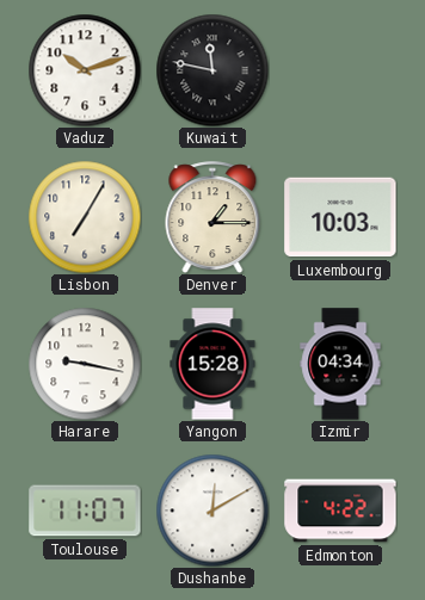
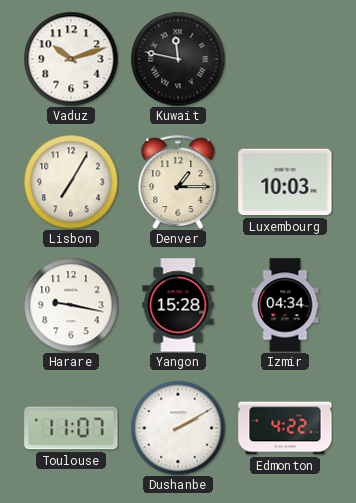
Dushanbe: 12:10 -> 2:10 (178, 428)
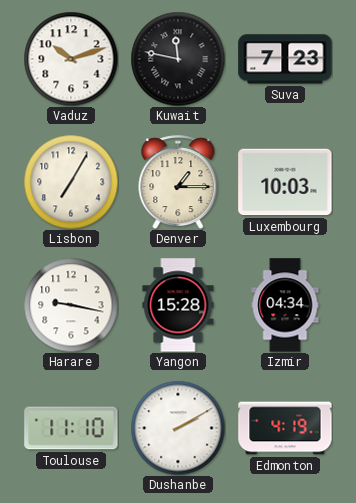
Suva: none -> 7:23 (285, 59)
Toulouse: 11:07 -> 11:10 (71, 428)
Edmonton: 4:22 -> 4:19 (285, 428)
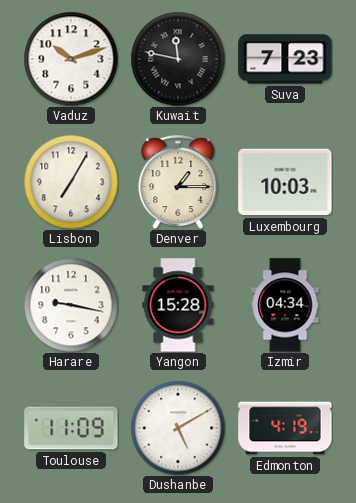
Toulouse: 11:10 -> 11:09 (71, 428)
Dushanbe: 2:10 -> 5:10 (178, 428)
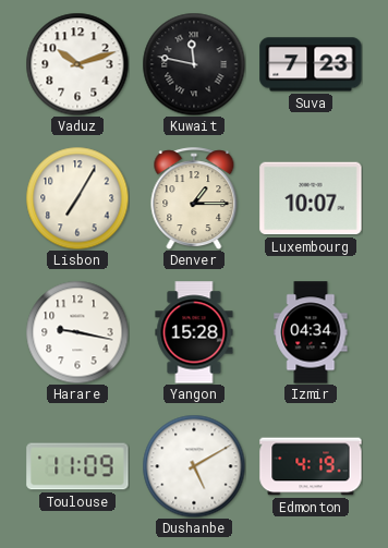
Luxembourg: 10:03 -> 10:07 (311, 198)
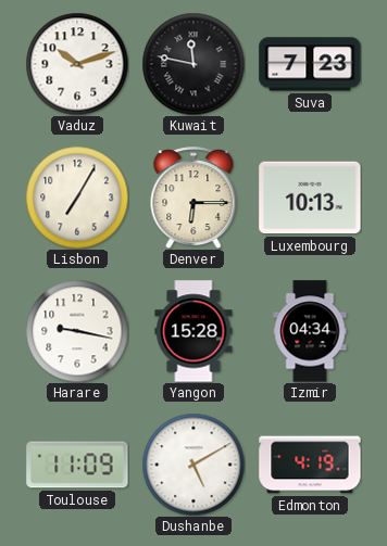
Denver: 1:15 -> 6:15 (193, 198)
Luxembourg: 10:07 -> 10:13 (310, 198)
